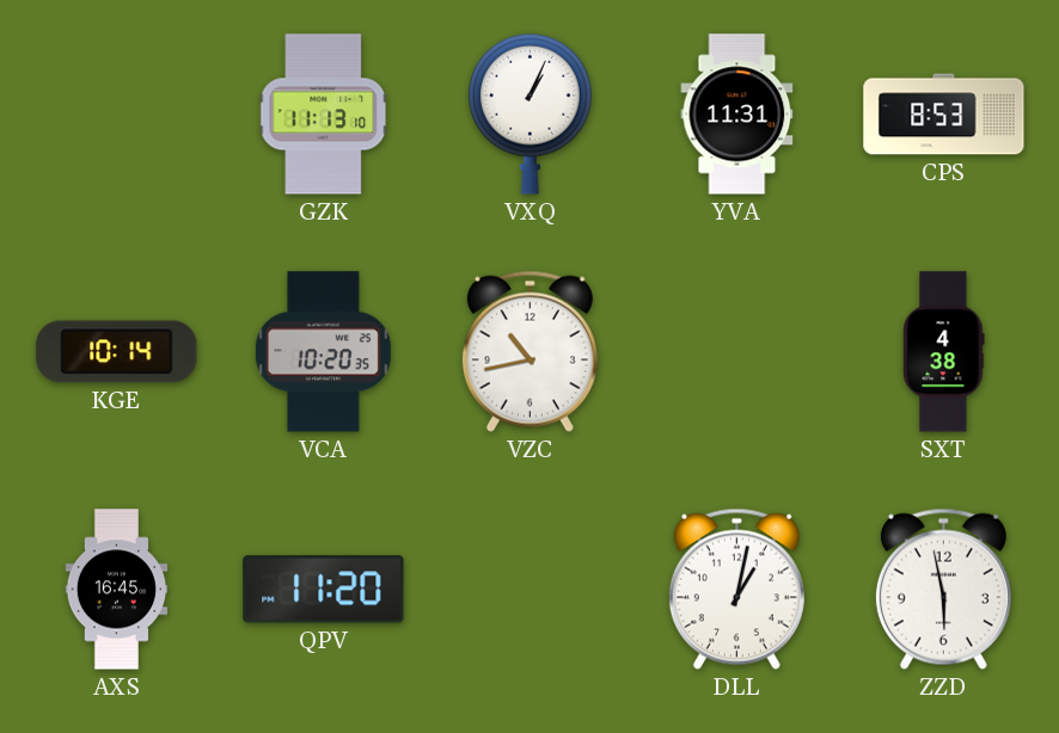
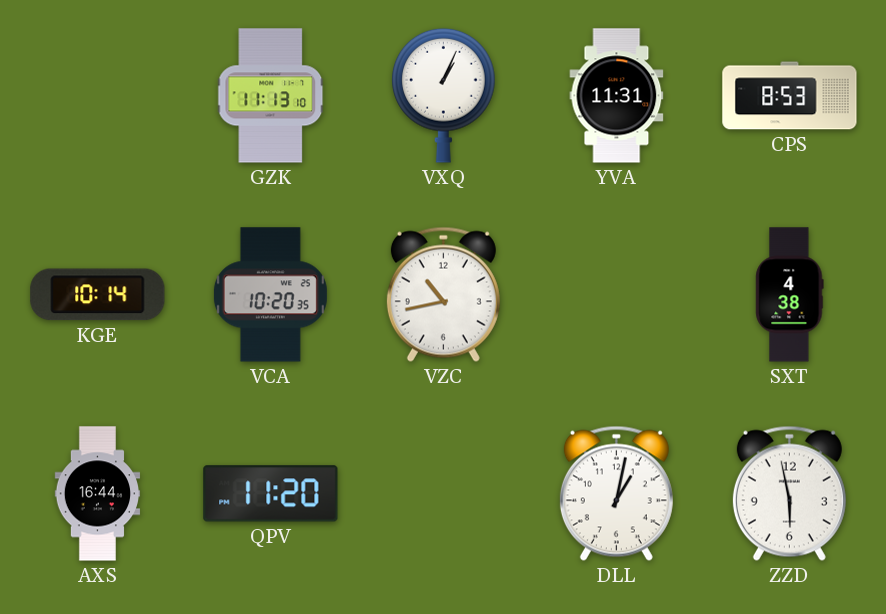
AXS: 16:45 -> 16:44 (98, 494)
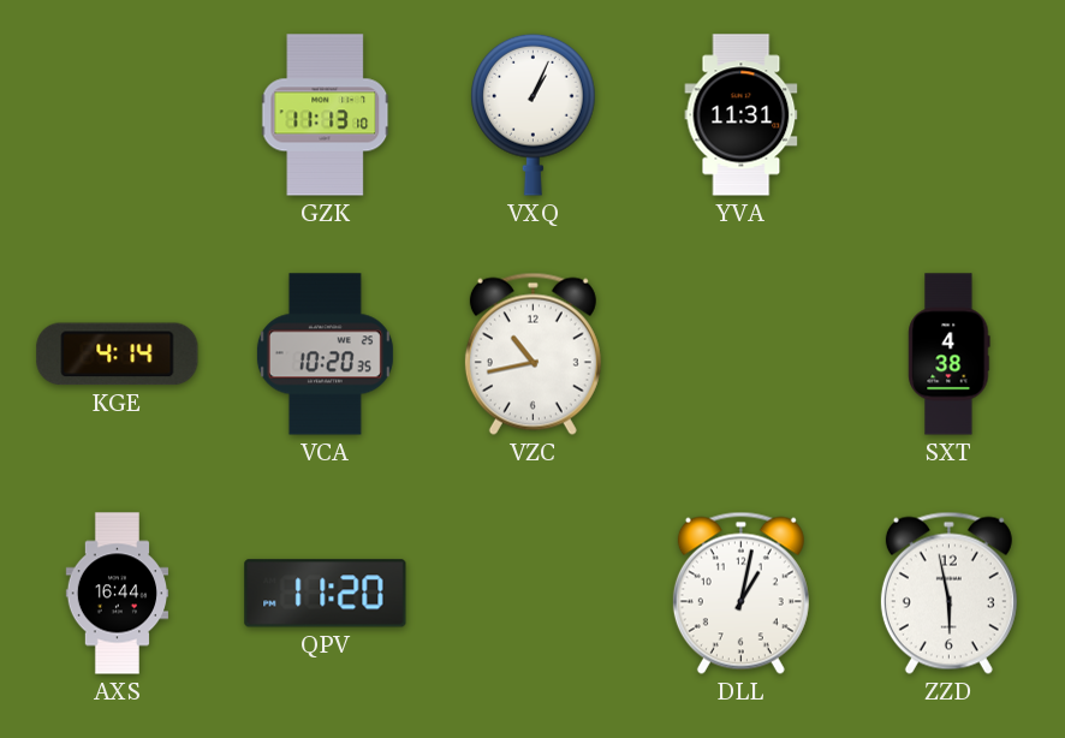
CPS: 8:53 -> none (790, 96)
KGE: 10:14 -> 4:14 (118, 355)
